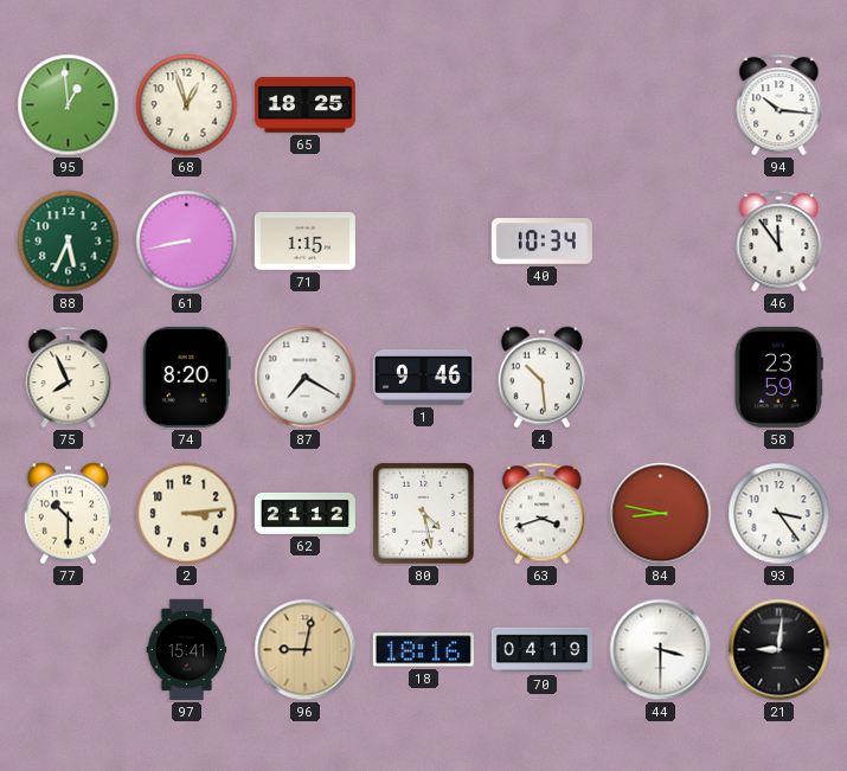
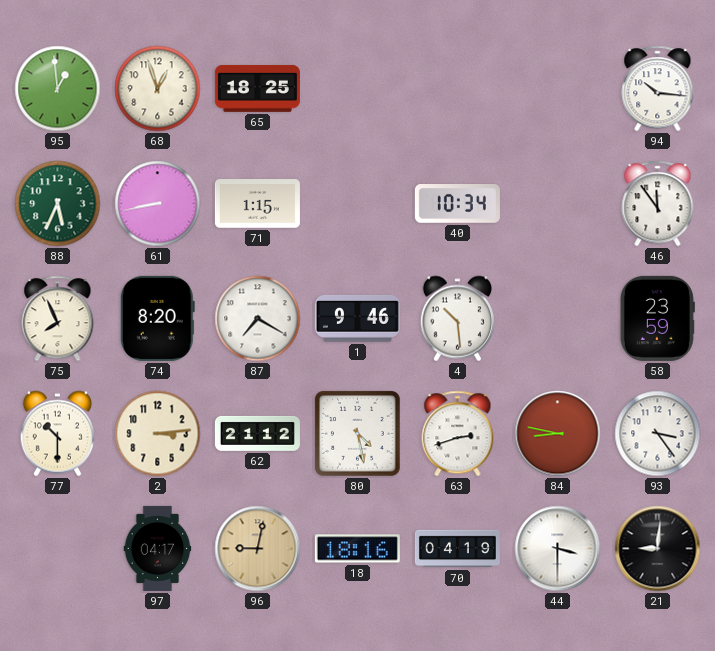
63: 3:42 -> 2:42 (458, 434)
97: 15:41 -> 04:17 (158, 548)
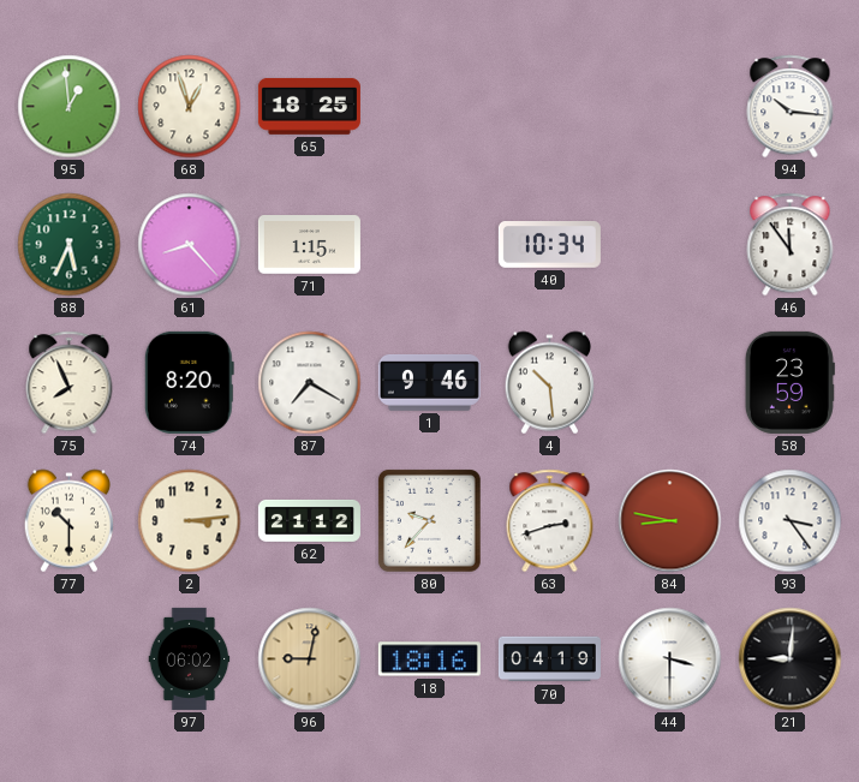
61: 8:43 -> 8:23 (190, 245)
80: 4:28 -> 9:37 (429, 520)
97: 04:17 -> 06:02 (190, 658)
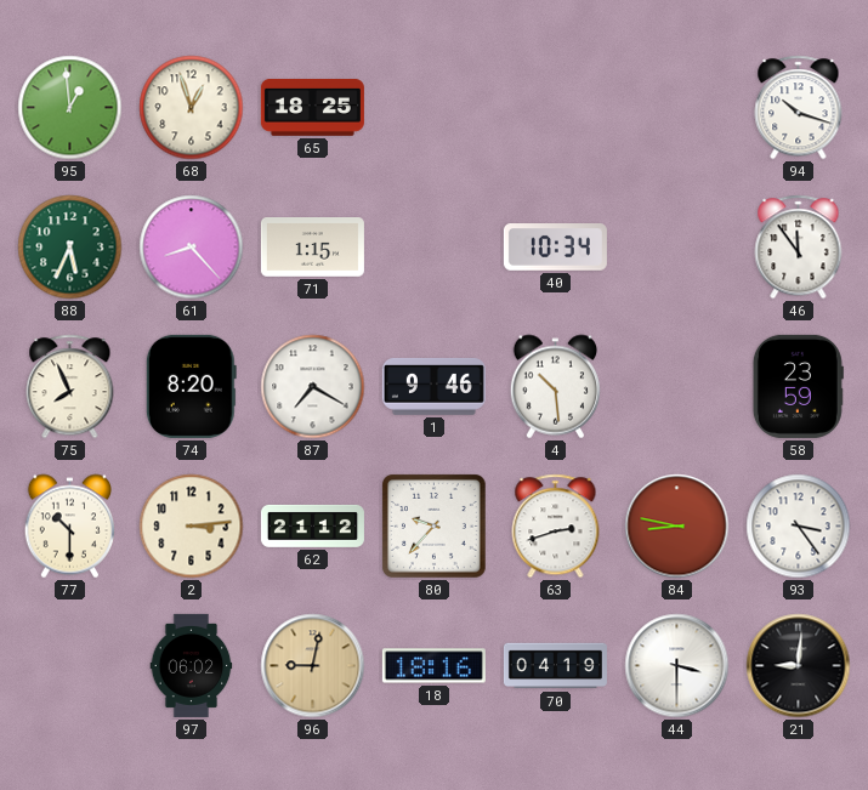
94: 10:16 -> 10:18 (799, 108)
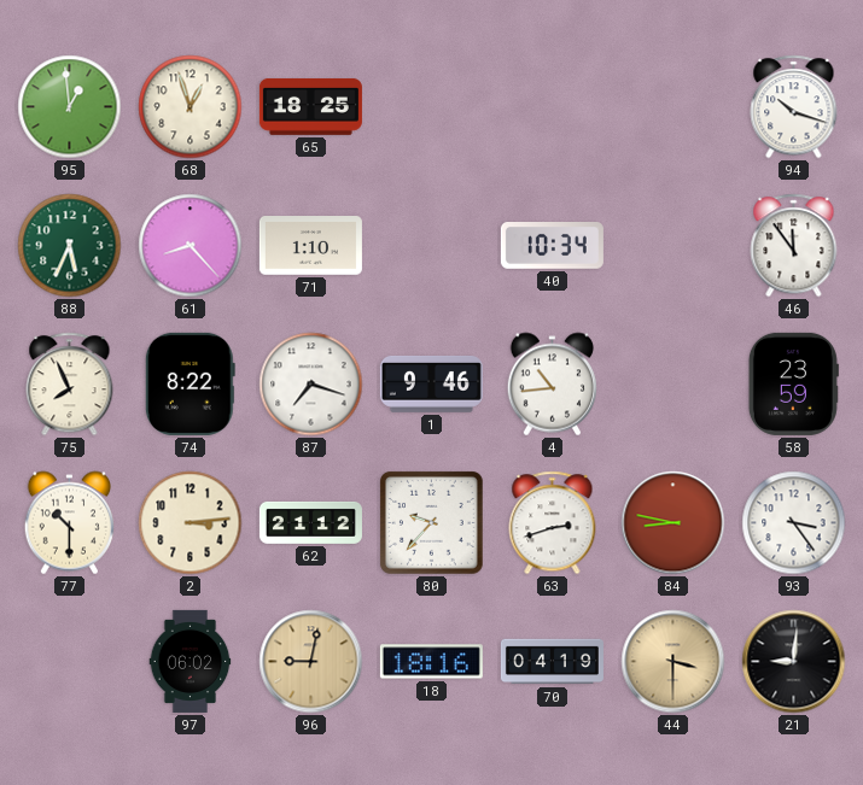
71: 1:15 -> 1:10 (310, 246)
74: 8:20 -> 8:22 (189, 383)
87: 7:20 -> 7:18 (311, 385)
4: 10:29 -> 10:44 (552, 385)
44 dial: white -> champagne (674, 662)
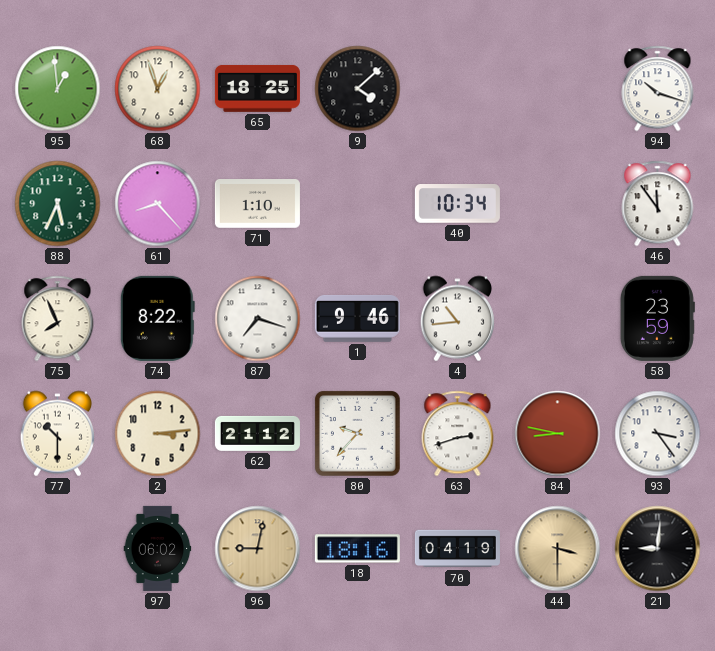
9: none -> 4:08 (358, 89)
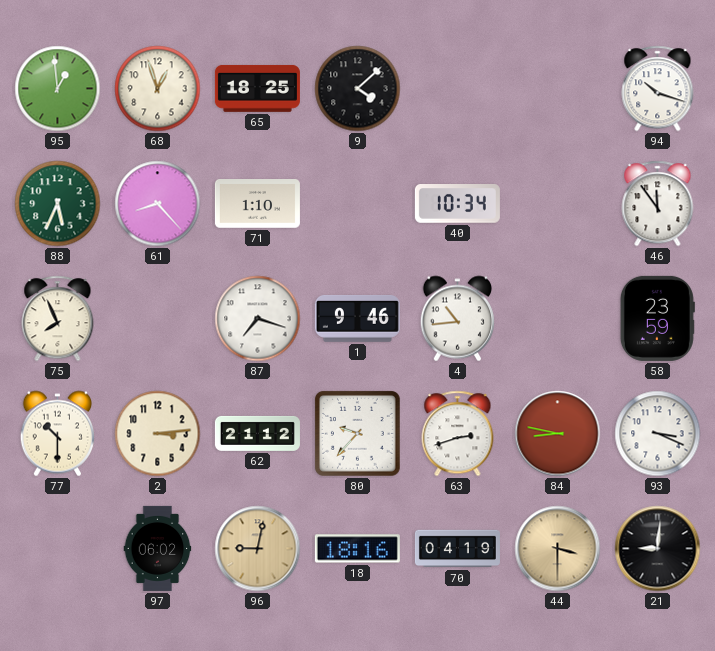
74: 8:22 -> none (157, 318)
93: 3:24 -> 3:19 (658, 434)
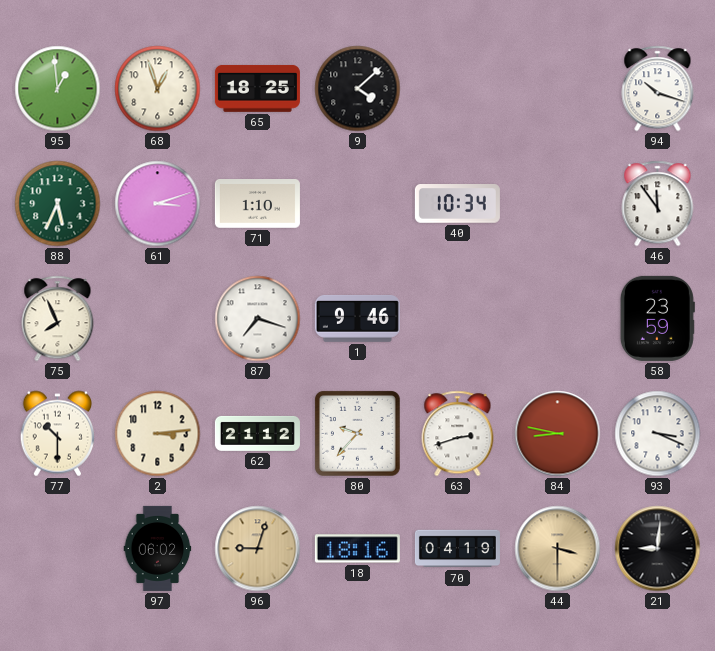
61: 8:23 -> 3:12 (158, 204)
4: 10:44 -> none (457, 319)
96: 9:02 -> 9:03 (258, 549)
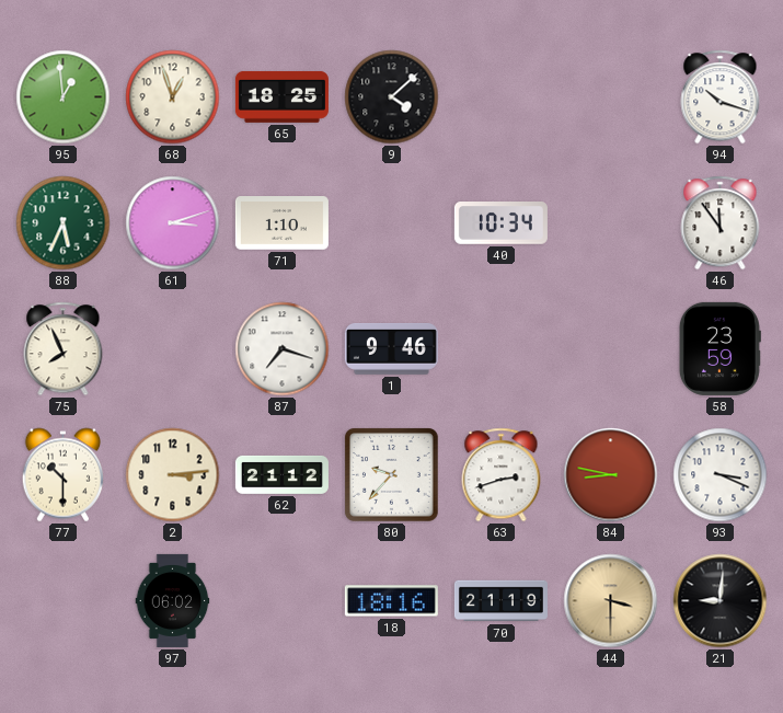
96: 9:03 -> none (258, 549)
70: 04:19 -> 21:19 (500, 601)
